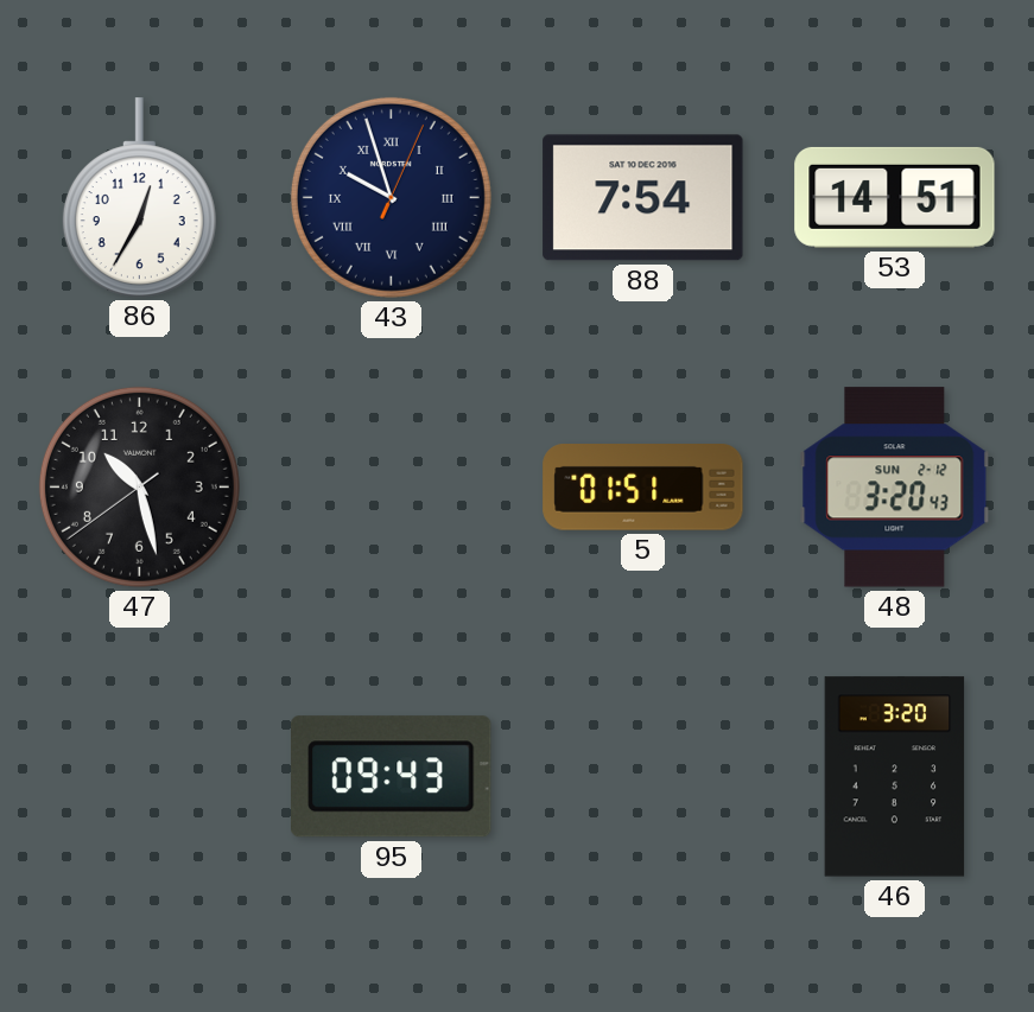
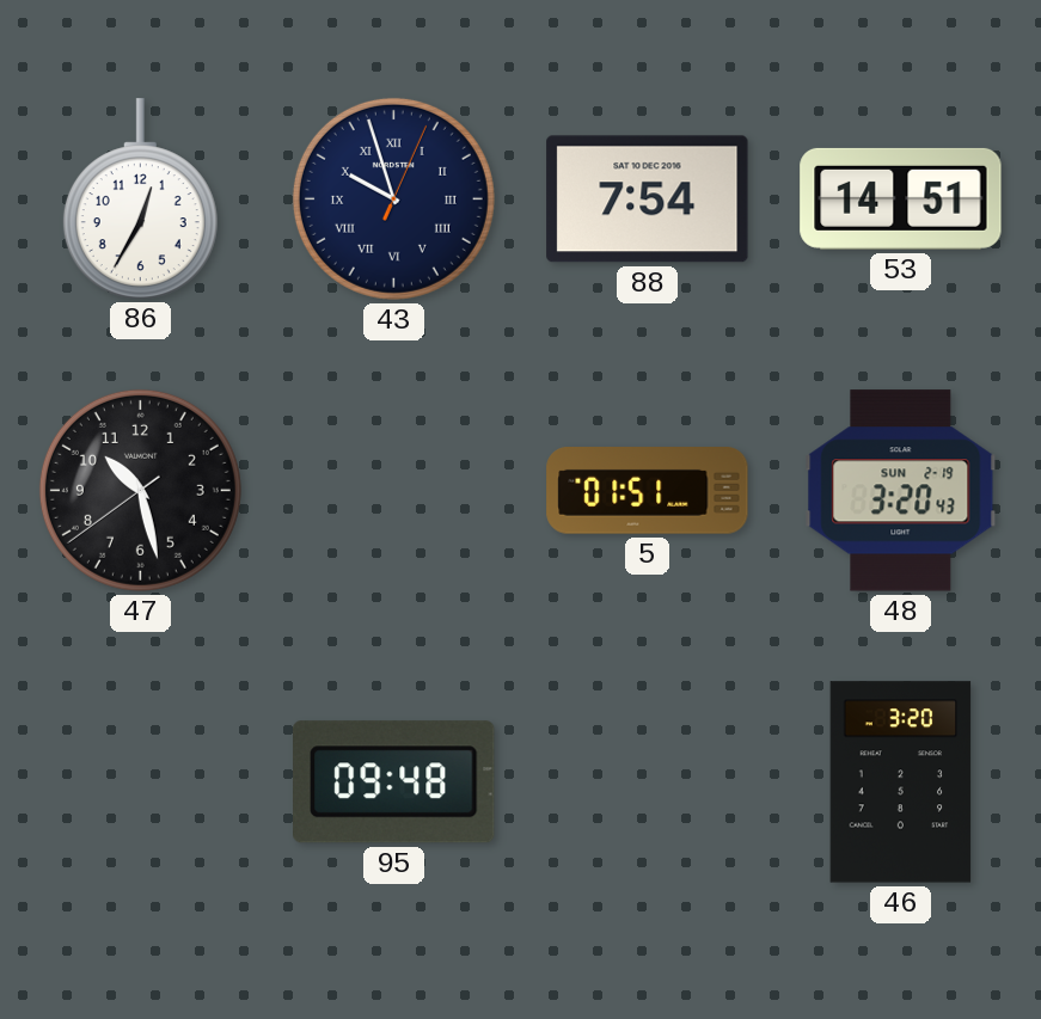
48 date: SUN 2-12 -> SUN 2-19 (901, 491)
95: 09:43 -> 09:48 (394, 782)
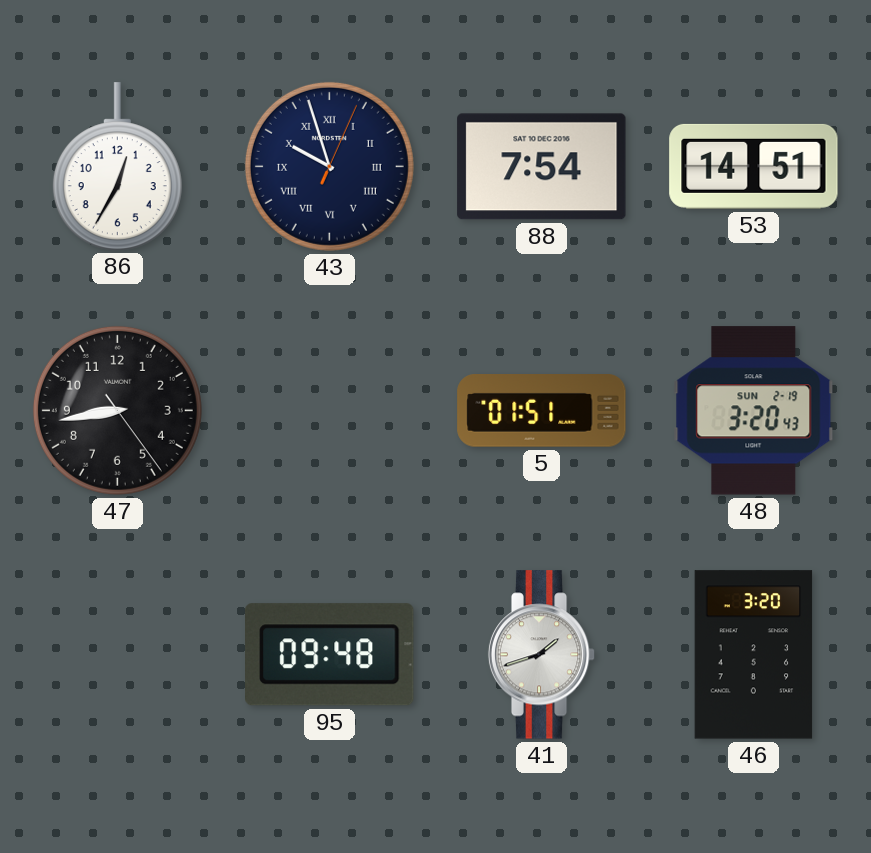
47: 10:27 -> 8:43 (117, 410)
41: none -> 1:42 (542, 655)
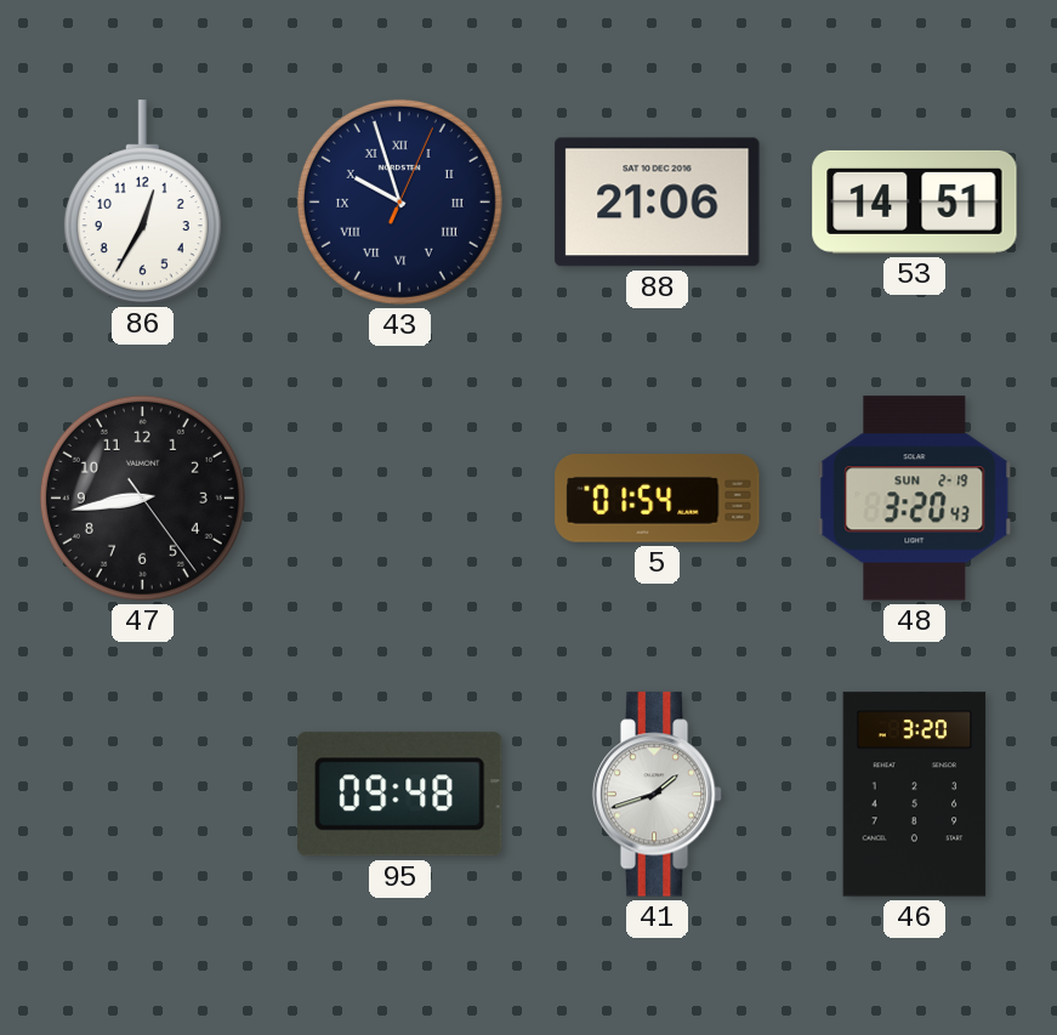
88: 7:54 -> 21:06 (658, 203)
5: 01:51 -> 01:54 (658, 499)
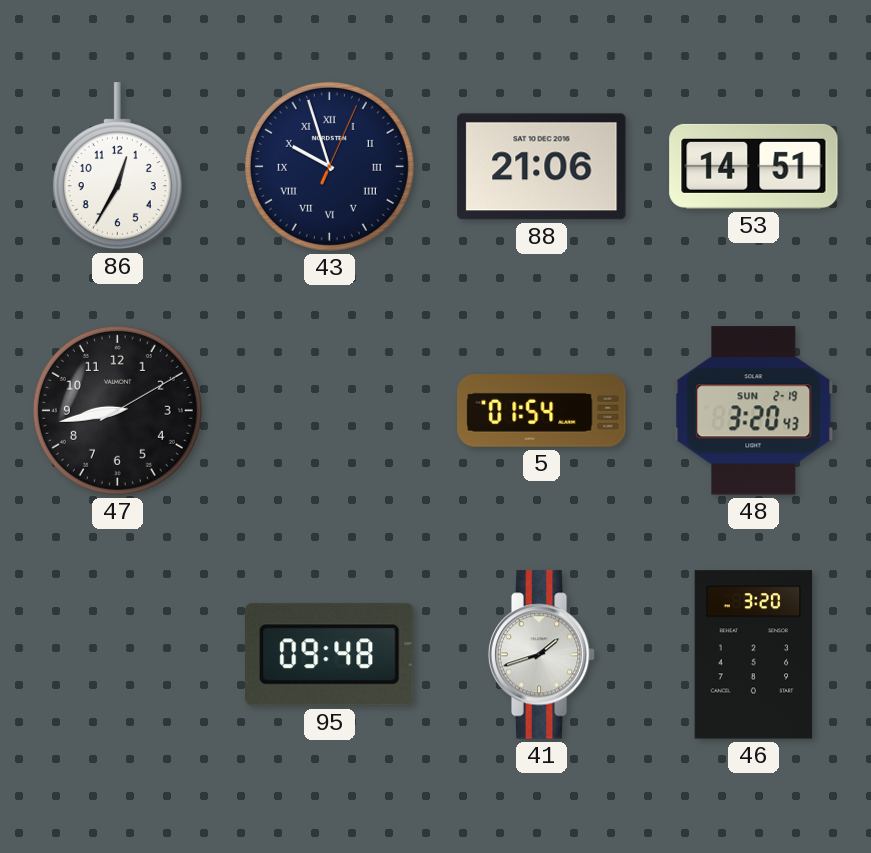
47: 8:43:24 -> 8:43:10 (117, 410)
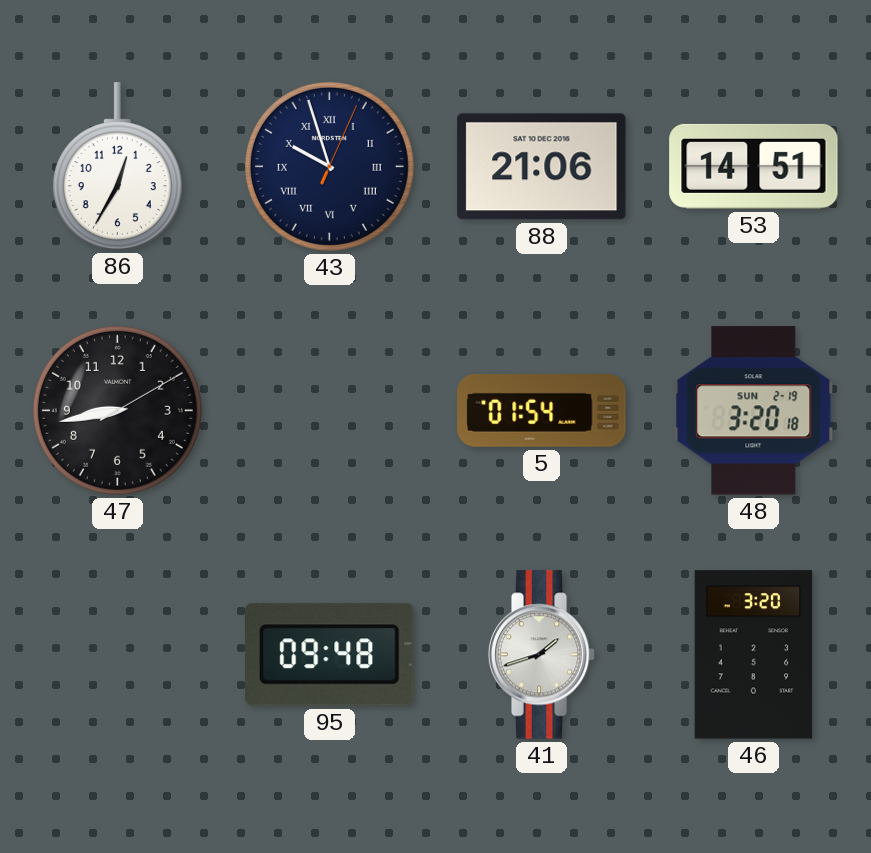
48: 3:20:43 -> 3:20:18 (754, 411)
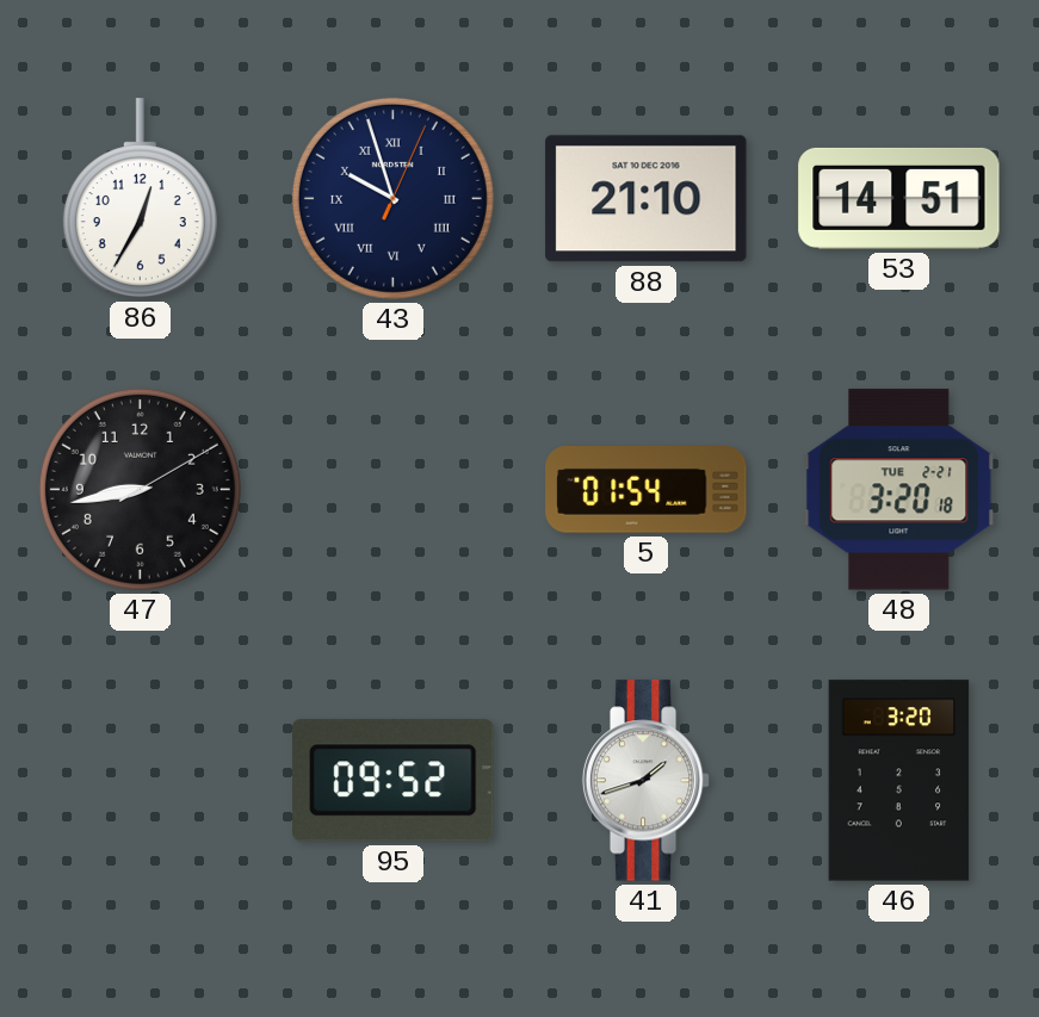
88: 21:06 -> 21:10 (647, 199)
48 date: SUN 2-19 -> TUE 2-21 (899, 490)
95: 09:48 -> 09:52 (394, 781)
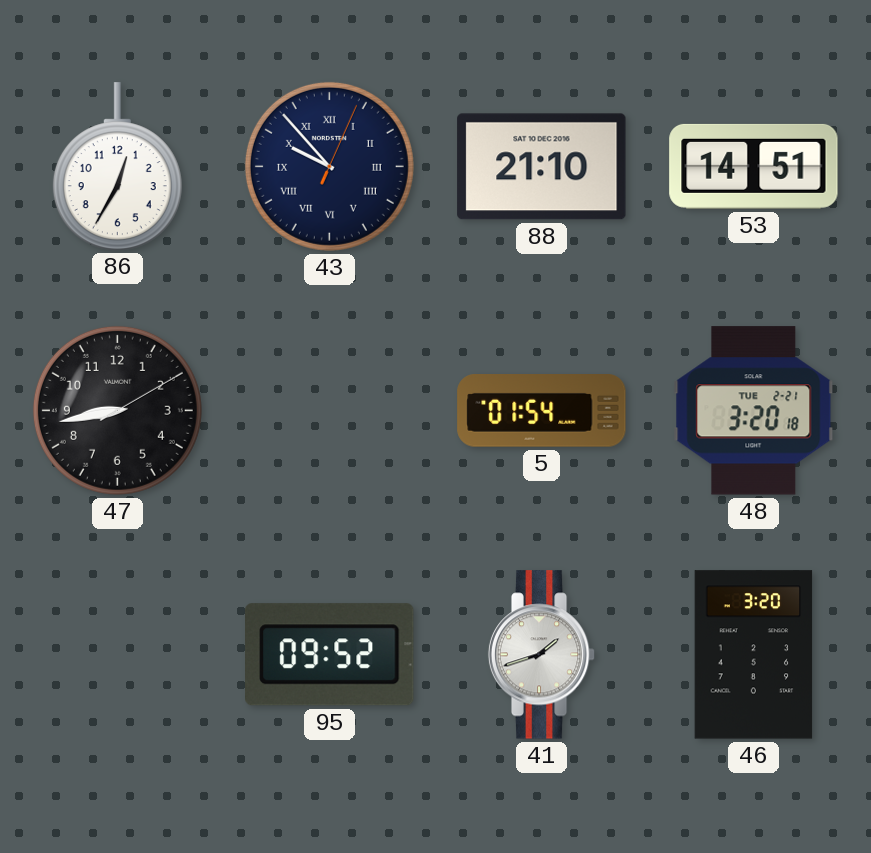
43: 9:57 -> 9:53 (329, 166)
